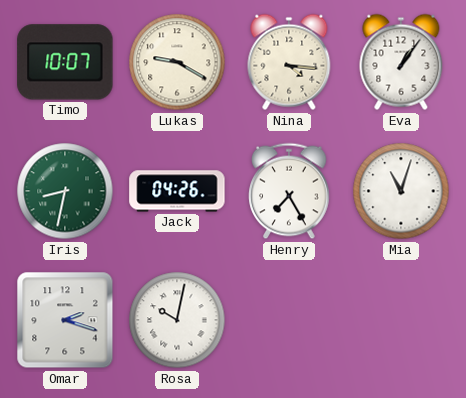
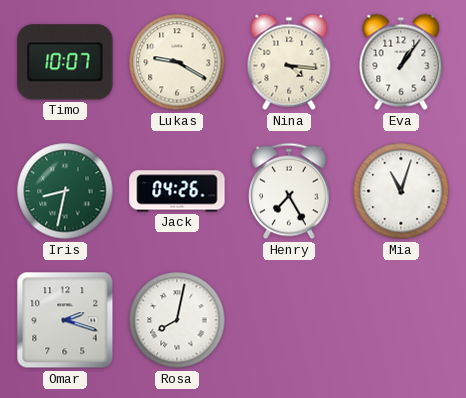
Rosa: 10:02 -> 8:02 (177, 320)
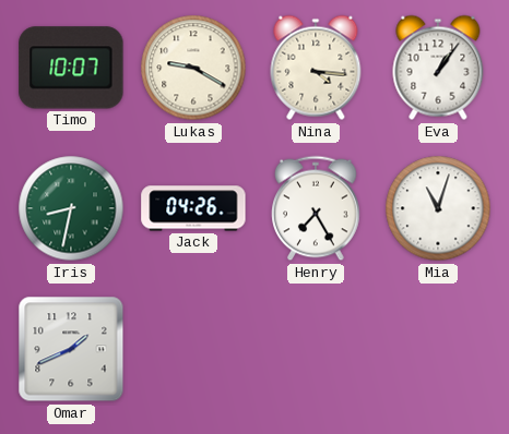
Omar: 2:18 -> 1:41 (71, 349)
Rosa: 8:02 -> none (177, 320)
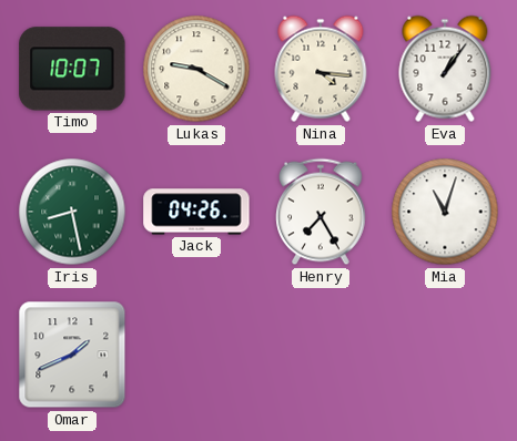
Iris: 8:32 -> 8:28 (72, 212)
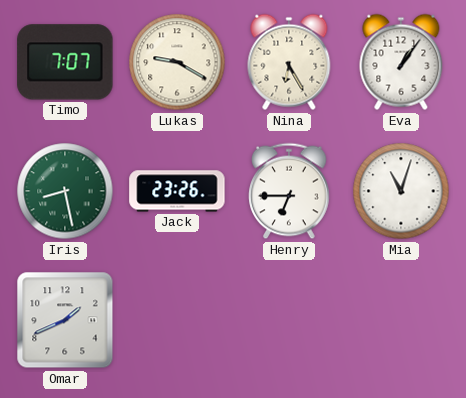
Timo: 10:07 -> 7:07 (65, 62)
Nina: 4:16 -> 6:25 (289, 62)
Jack: 04:26 -> 23:26 (177, 191)
Henry: 7:25 -> 6:45 (289, 191)
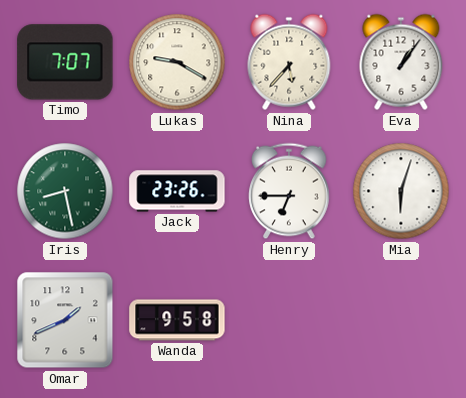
Nina: 6:25 -> 5:37 (289, 62)
Mia: 11:03 -> 6:03 (401, 191)
Wanda: none -> 9:58 (177, 320)
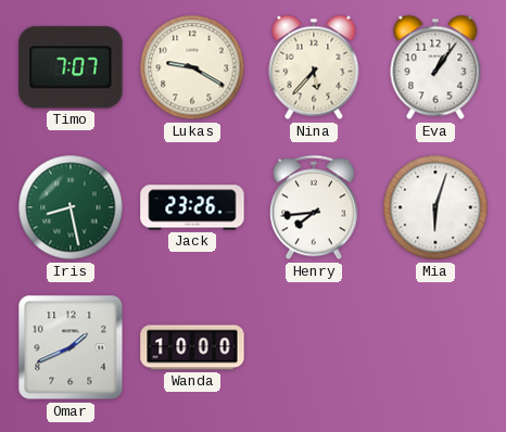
Henry: 6:45 -> 7:44 (314, 207)
Wanda: 9:58 -> 10:00 (192, 347)
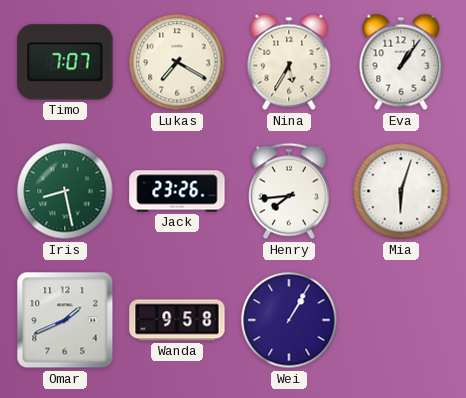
Lukas: 9:20 -> 7:20 (177, 62)
Nina: 5:37 -> 5:35 (289, 62)
Wanda: 10:00 -> 9:58 (177, 320)
Wei: none -> 1:05 (289, 320)
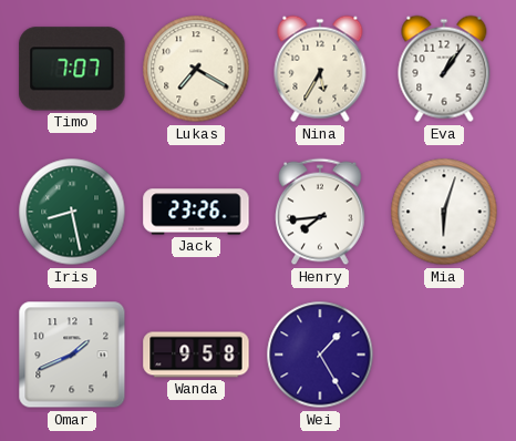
Wei: 1:05 -> 1:25 (320, 355)
